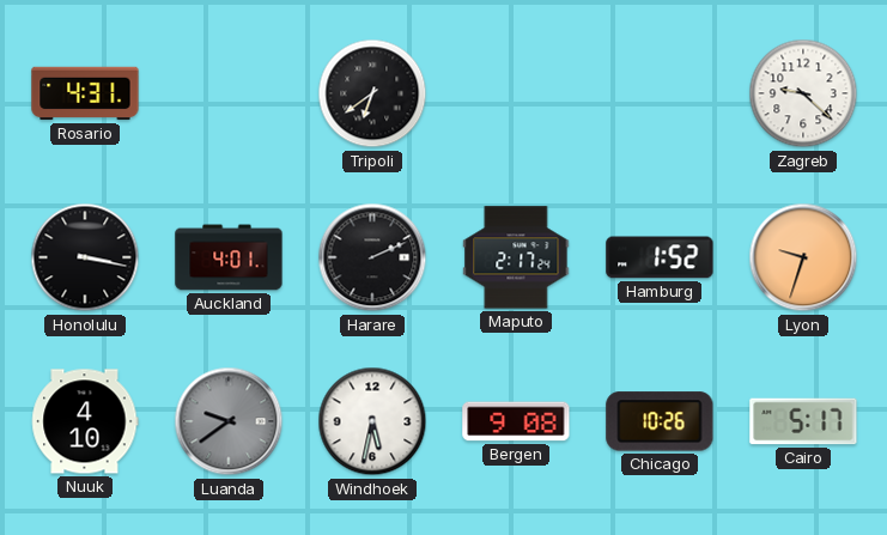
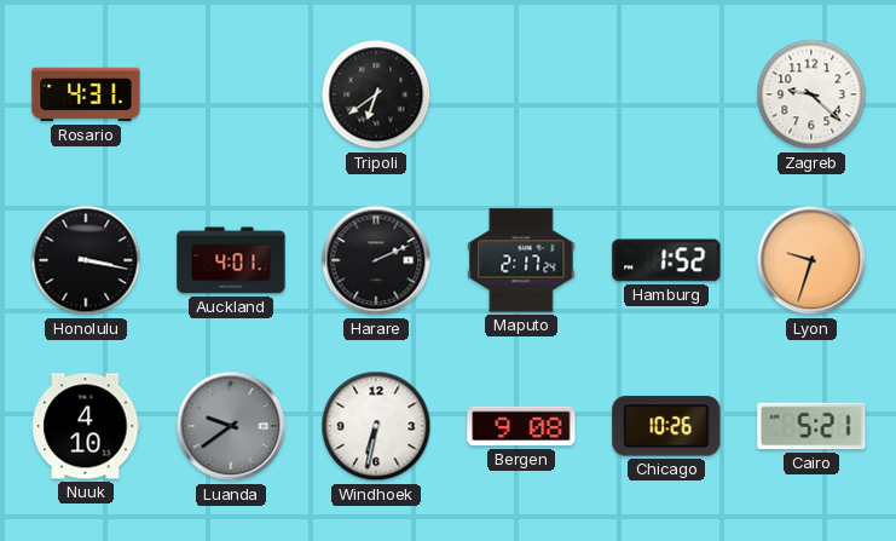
Windhoek: 5:32 -> 6:32 (376, 426)
Cairo: 5:17 -> 5:21 (811, 426)
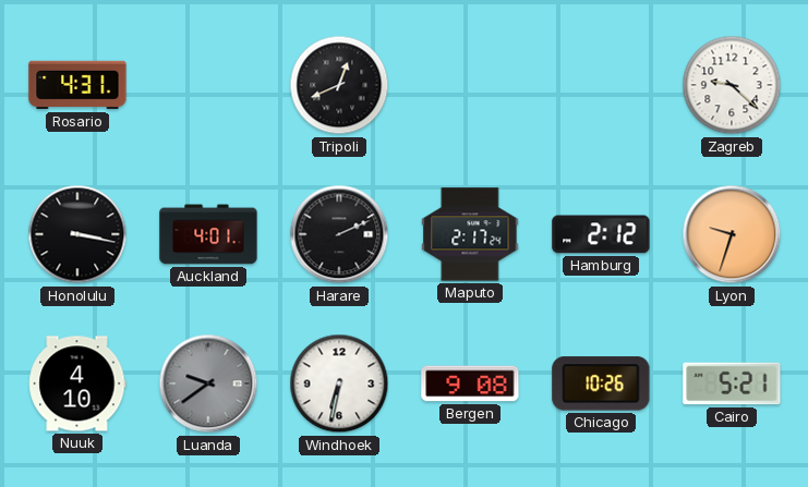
Tripoli: 6:39 -> 12:41 (339, 85)
Hamburg: 1:52 -> 2:12 (601, 234)
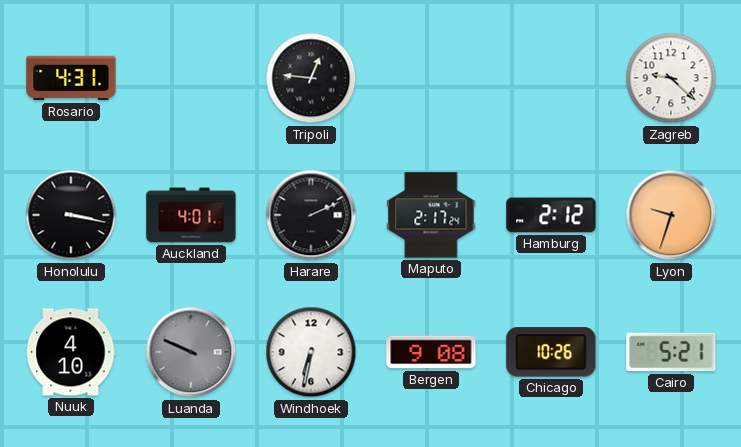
Tripoli: 12:41 -> 12:46 (311, 78)
Luanda: 9:39 -> 9:49 (191, 352)
